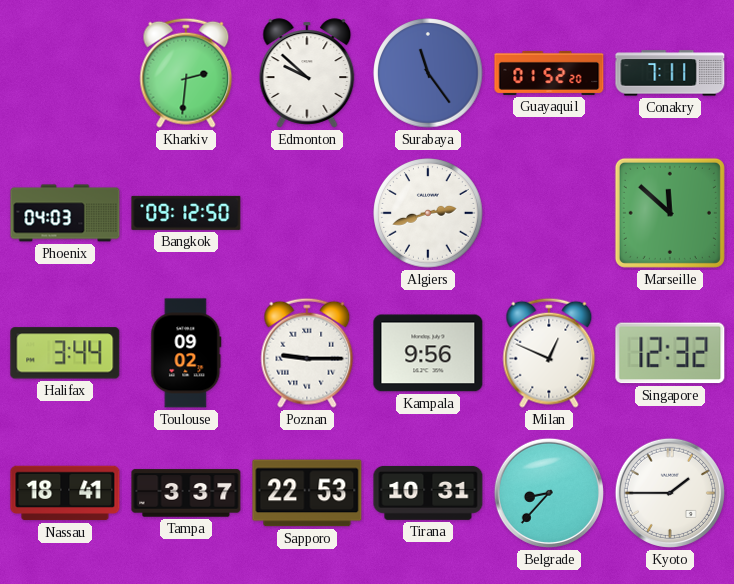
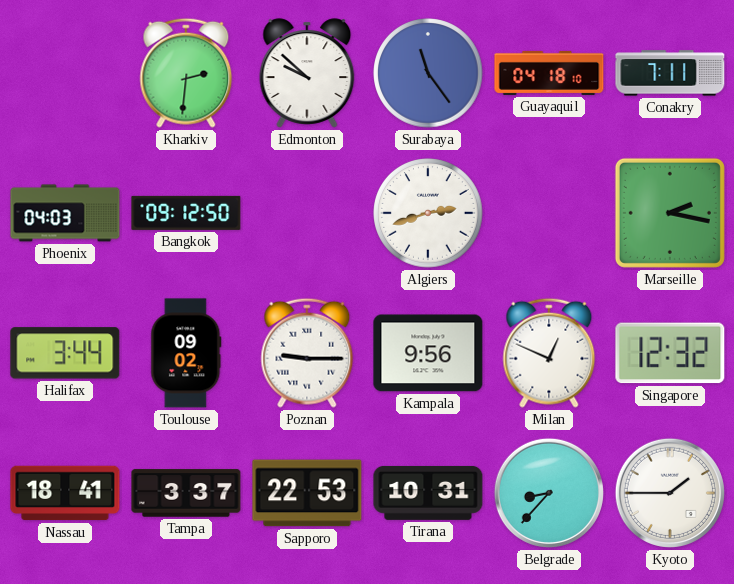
Guayaquil: 01:52 -> 04:18 (549, 73)
Marseille: 11:52 -> 2:17 (670, 213)
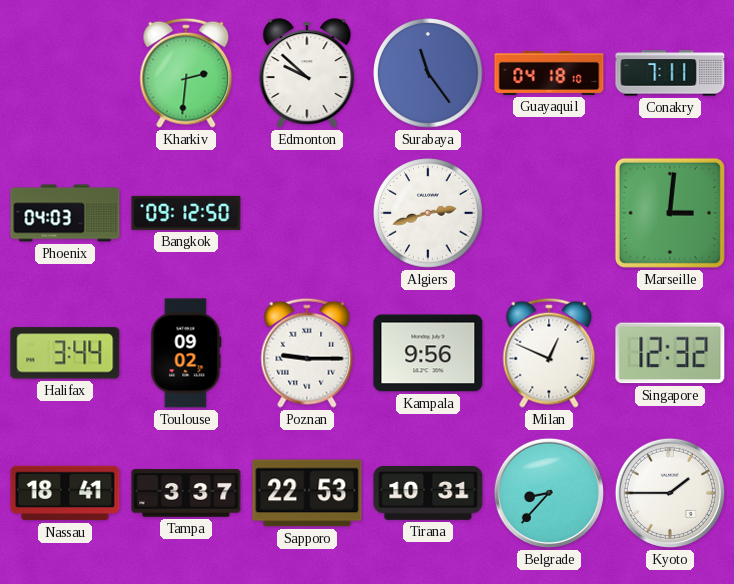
Marseille: 2:17 -> 3:01 (670, 213)
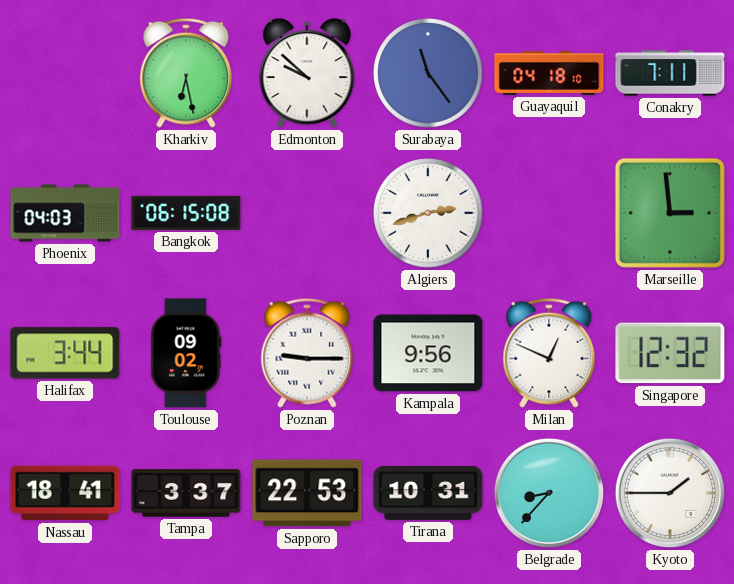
Kharkiv: 2:31 -> 6:28 (186, 73)
Bangkok: 09:12 -> 06:15 (186, 213)
Marseille: 3:01 -> 2:59 (670, 213)
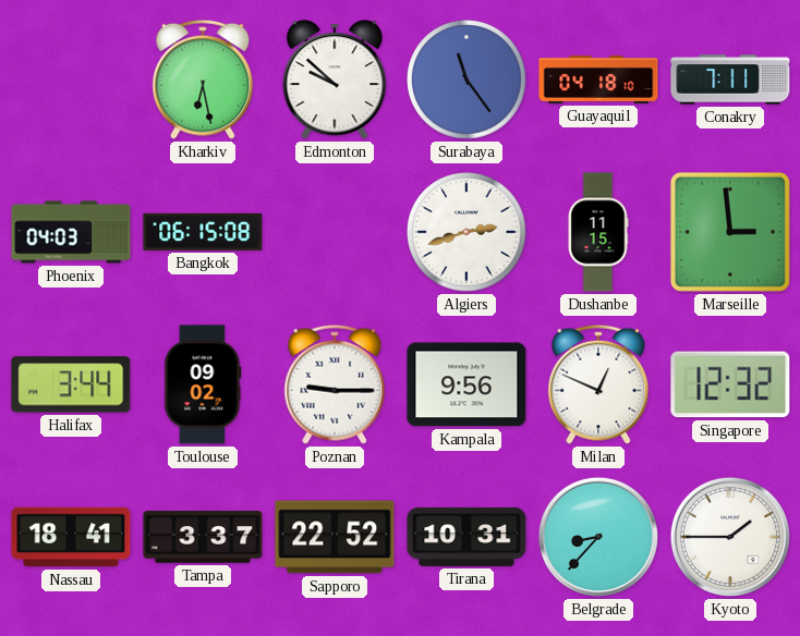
Dushanbe: none -> 11:15 (598, 232)
Sapporo: 22:53 -> 22:52 (335, 537)
